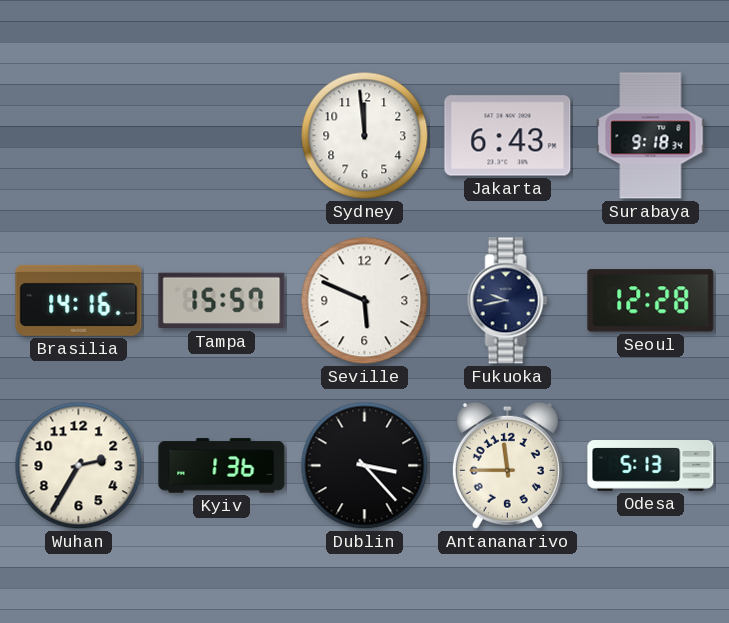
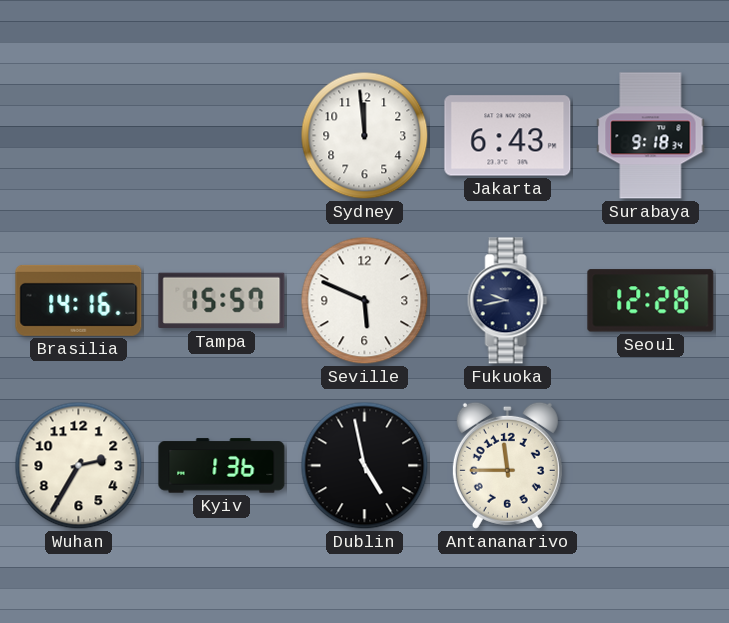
Dublin: 3:23 -> 4:58 (365, 466)
Odesa: 5:13 -> none (651, 466)
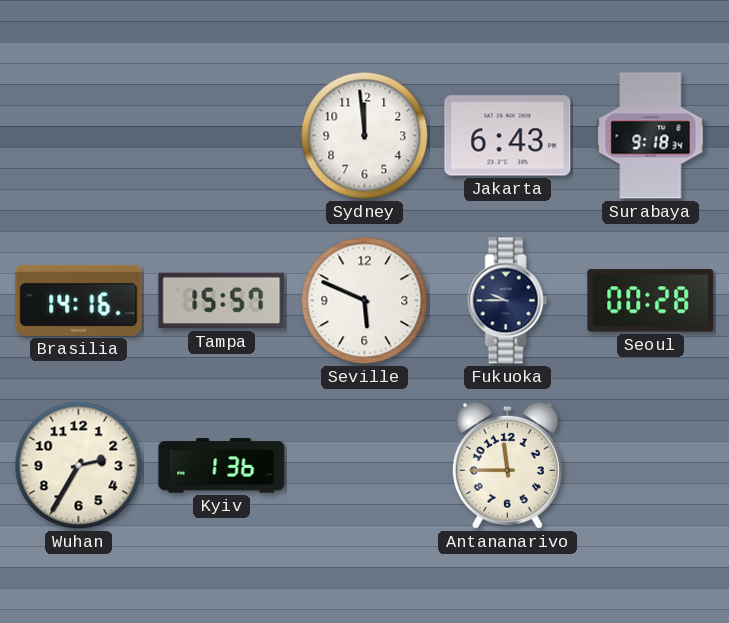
Fukuoka: 9:43 -> 9:45 (508, 301)
Seoul: 12:28 -> 00:28 (651, 301)
Dublin: 4:58 -> none (365, 466)
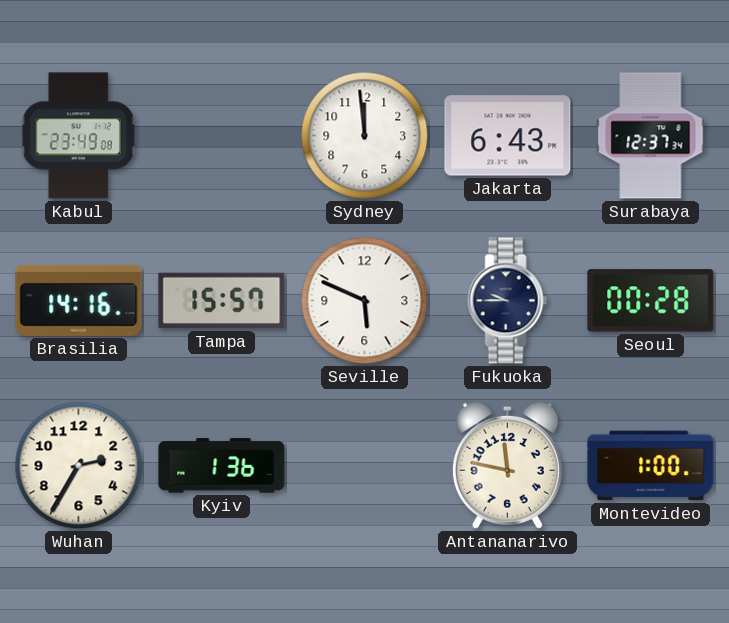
Kabul: none -> 23:49 (79, 136)
Surabaya: 9:18 -> 12:37 (651, 136)
Antananarivo: 11:45 -> 11:47 (507, 465)
Montevideo: none -> 1:00 (651, 466)
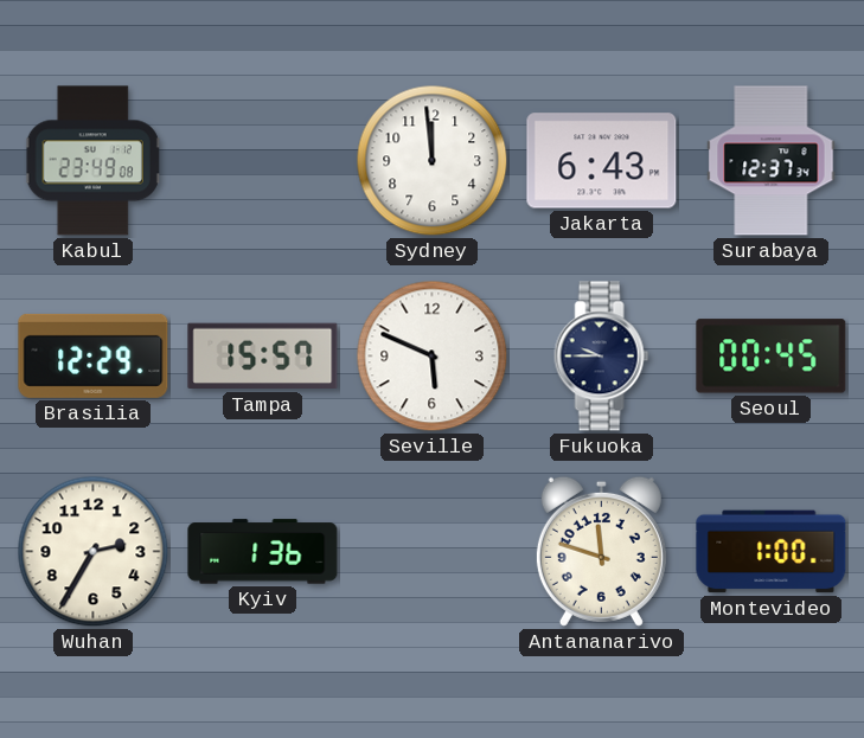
Brasilia: 14:16 -> 12:29 (94, 355)
Seoul: 00:28 -> 00:45 (772, 357)
Antananarivo: 11:47 -> 11:48 (601, 551)
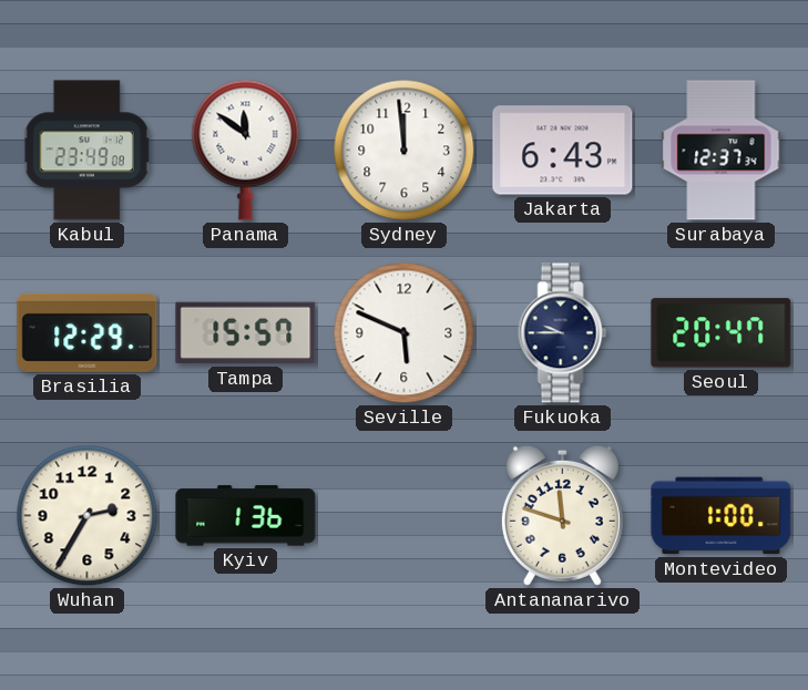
Panama: none -> 11:51 (246, 150)
Seoul: 00:45 -> 20:47 (722, 333)
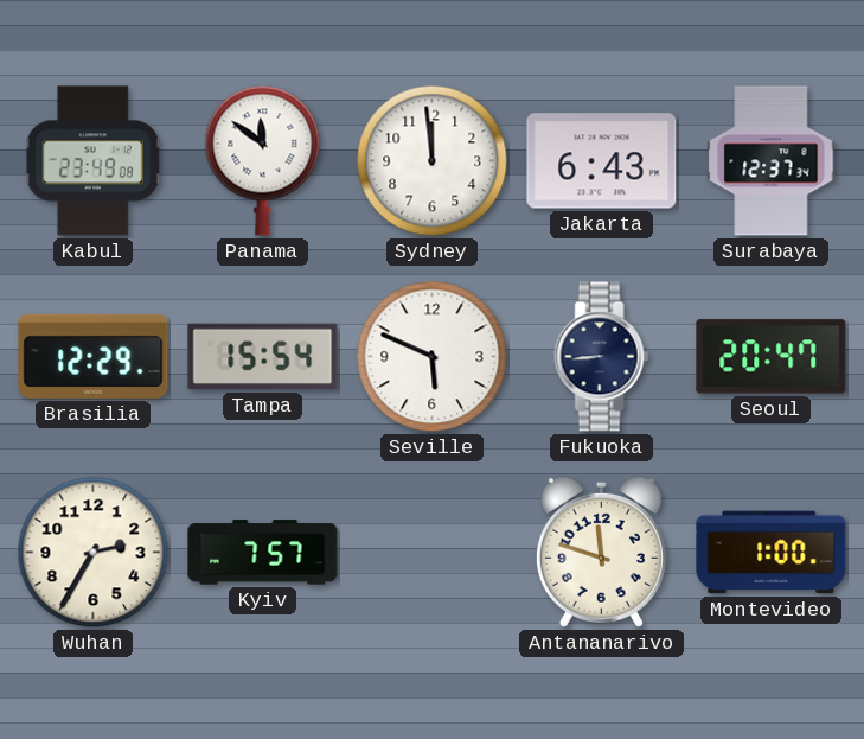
Tampa: 15:57 -> 15:54 (263, 357)
Fukuoka: 9:45 -> 8:44 (602, 357)
Kyiv: 1:36 -> 7:57 (263, 553)
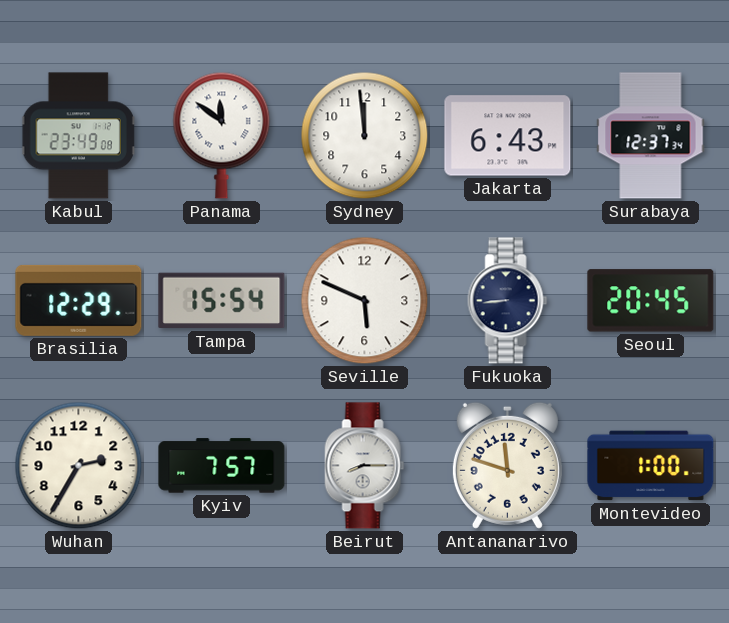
Seoul: 20:47 -> 20:45 (651, 301)
Beirut: none -> 8:15 (365, 466)
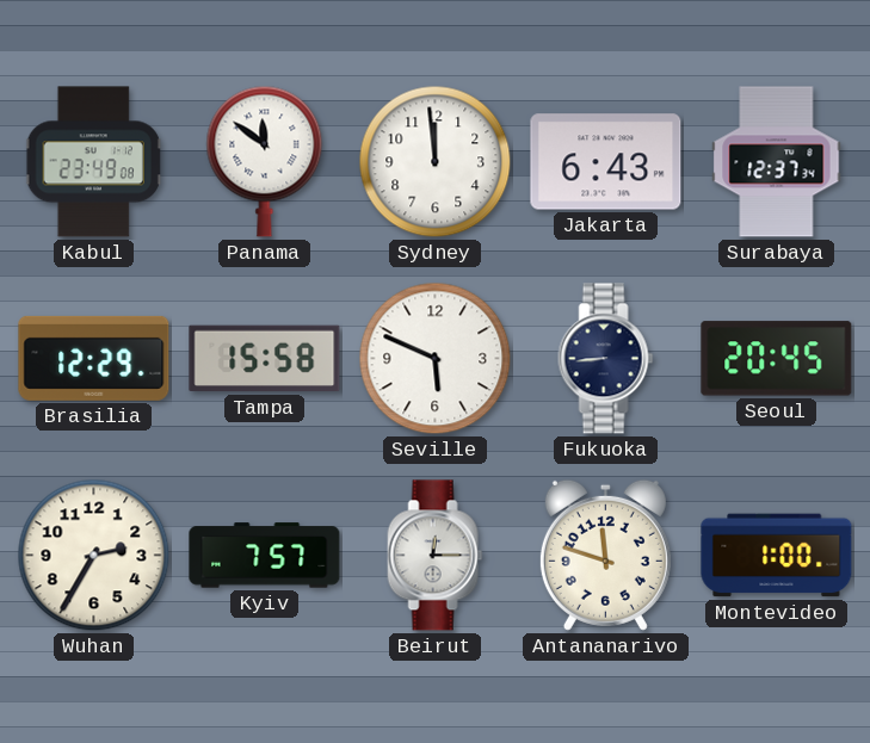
Tampa: 15:54 -> 15:58 (265, 359)
Beirut: 8:15 -> 12:15 (436, 556)
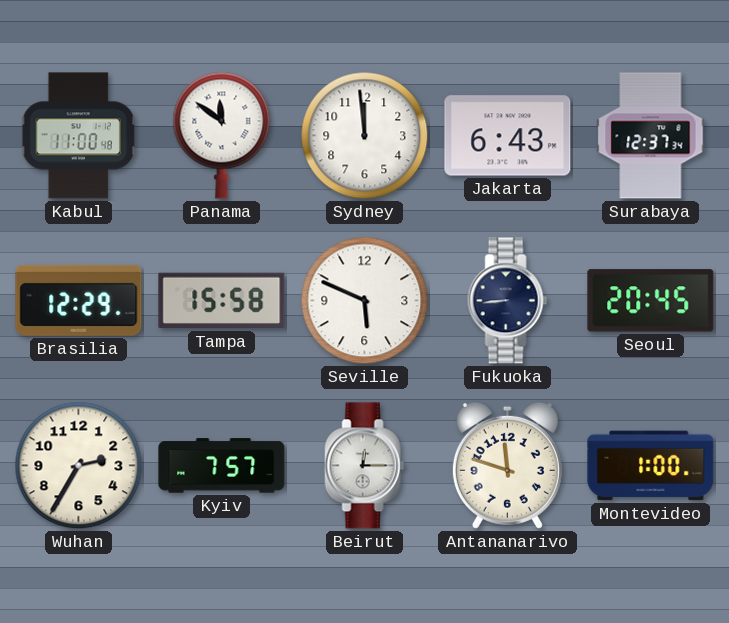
Kabul: 23:49 -> 11:00 (79, 136)
